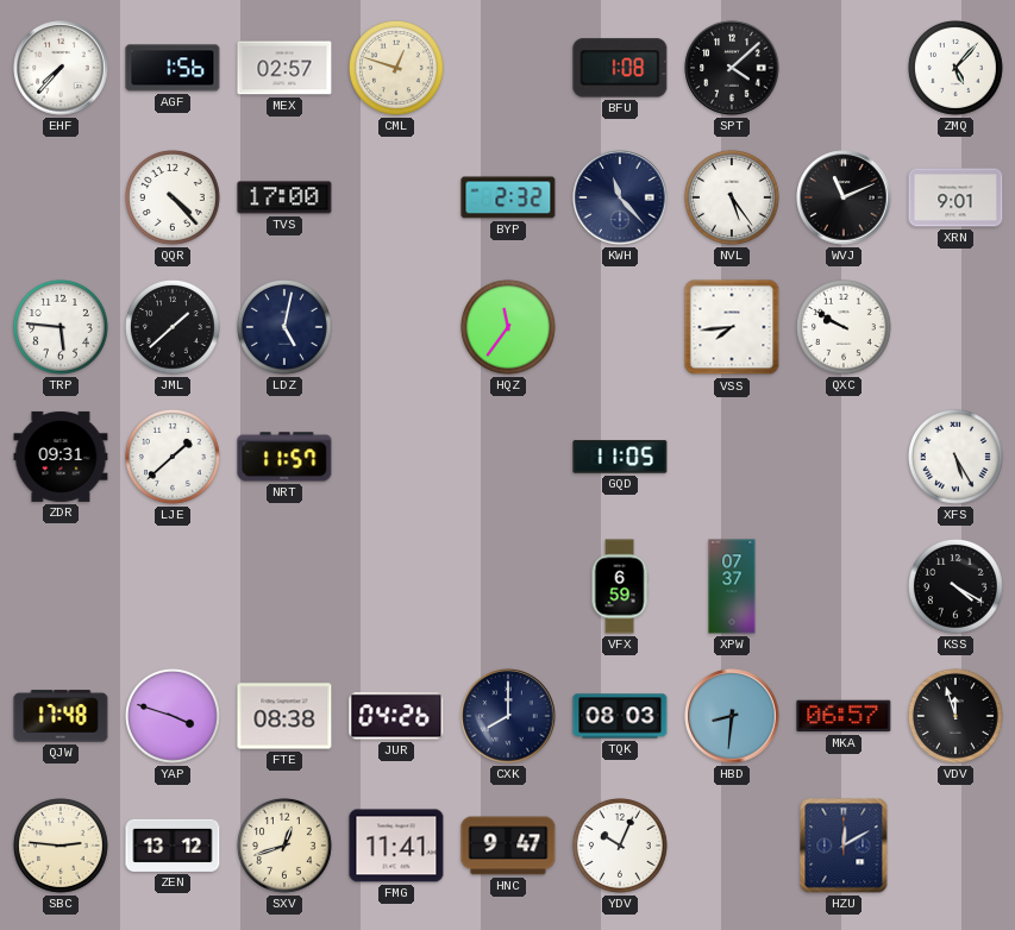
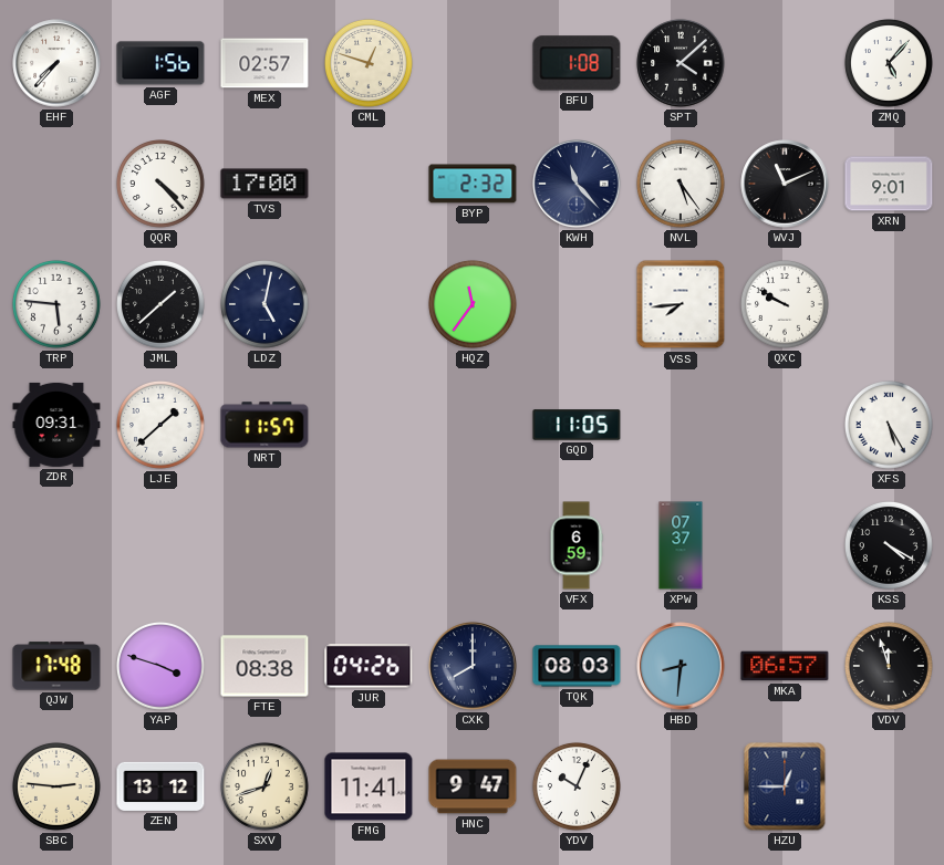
HZU: 12:10 -> 12:45 (785, 786)
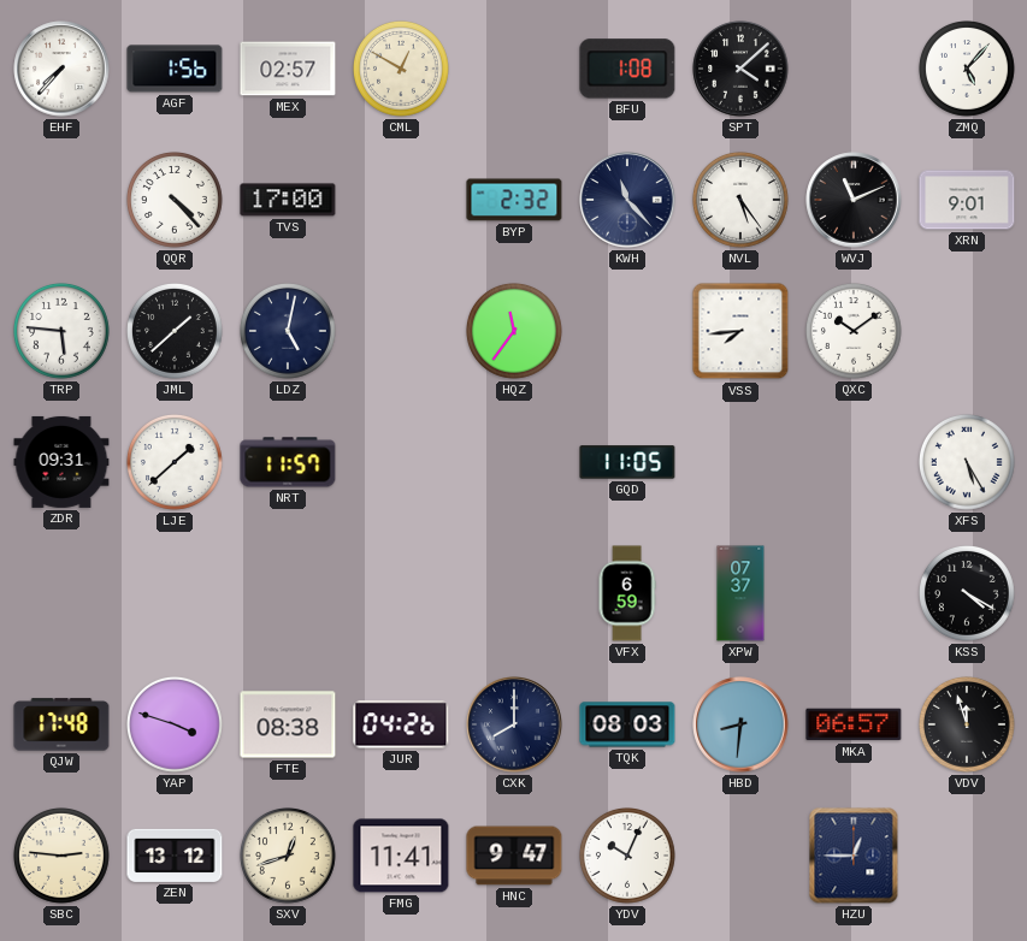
CML: 12:48 -> 12:50 (402, 70)
QXC: 9:50 -> 10:09 (855, 332)
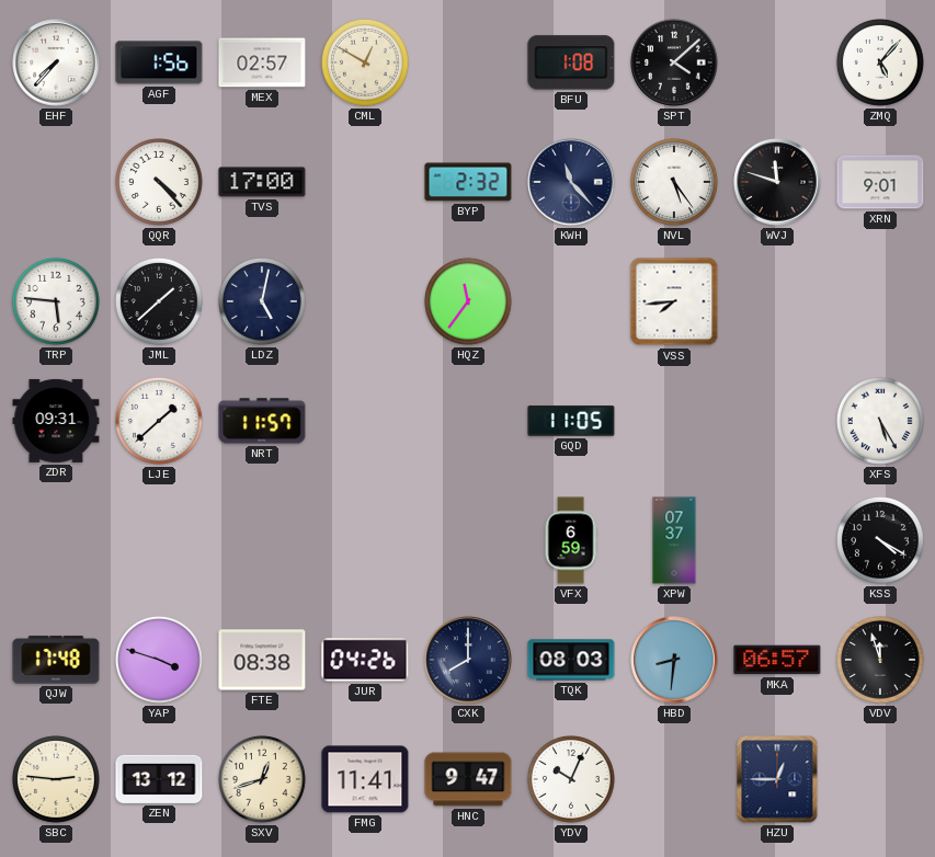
WVJ: 11:11 -> 11:48 (777, 182)
QXC: 10:09 -> none (855, 332)
